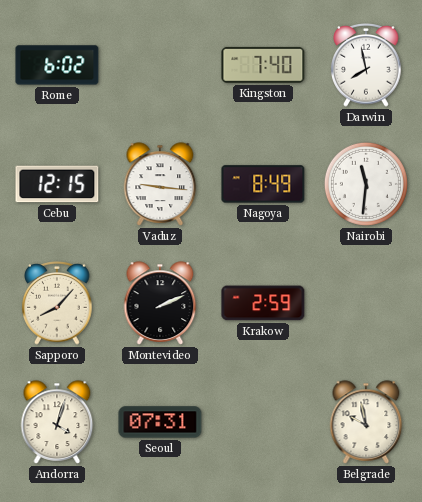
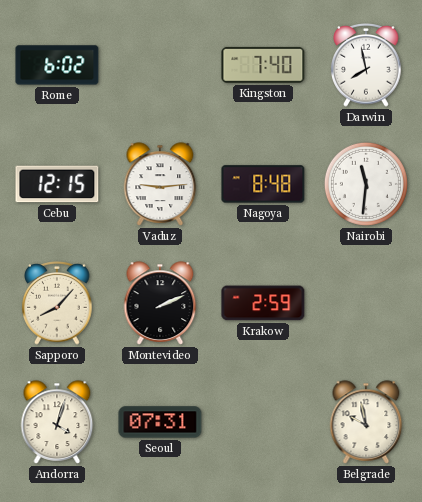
Vaduz: 9:16 -> 9:14 (160, 184)
Nagoya: 8:49 -> 8:48 (263, 184)
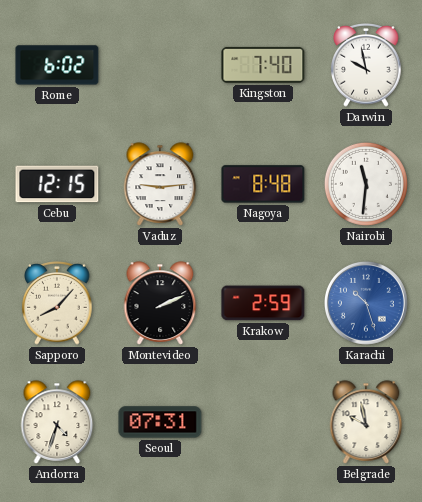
Darwin: 7:58 -> 9:58 (366, 66)
Karachi: none -> 10:27 (366, 303)
Andorra: 4:03 -> 4:33 (57, 422)
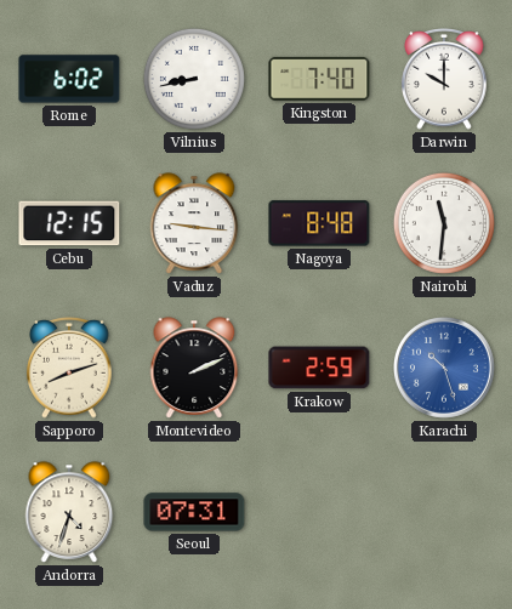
Vilnius: none -> 8:43 (194, 79)
Darwin: 9:58 -> 10:00 (444, 80)
Vaduz: 9:14 -> 9:16 (194, 223)
Sapporo: 8:07 -> 8:12 (69, 369)
Belgrade: 9:58 -> none (366, 422)
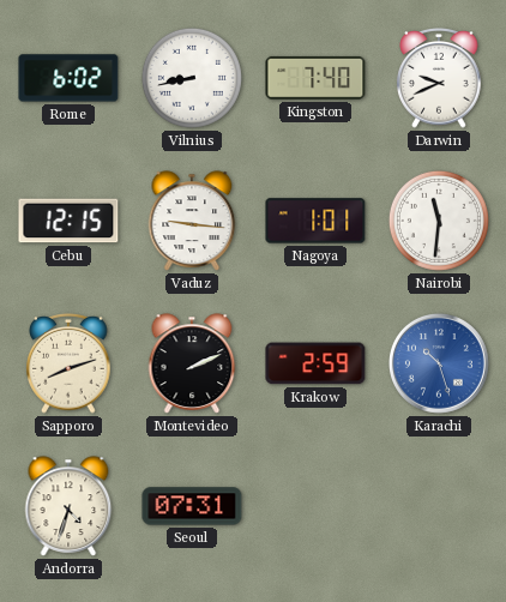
Darwin: 10:00 -> 9:41 (439, 79)
Nagoya: 8:48 -> 1:01 (315, 221)
